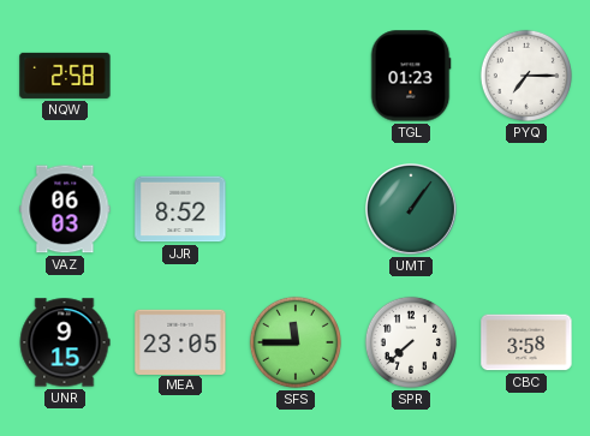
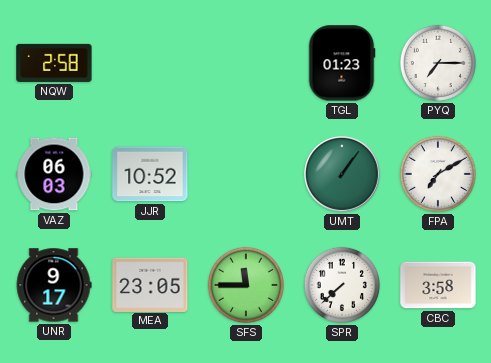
JJR: 8:52 -> 10:52 (150, 174)
FPA: none -> 7:10 (438, 174)
UNR: 9:15 -> 9:17 (54, 285)
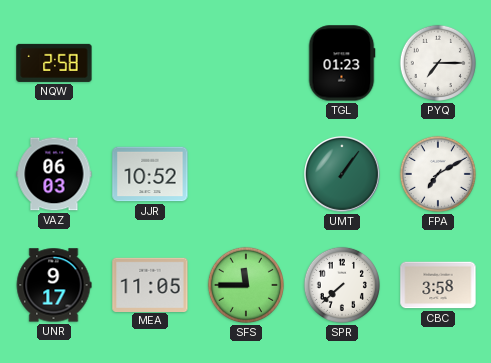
MEA: 23:05 -> 11:05 (150, 284)
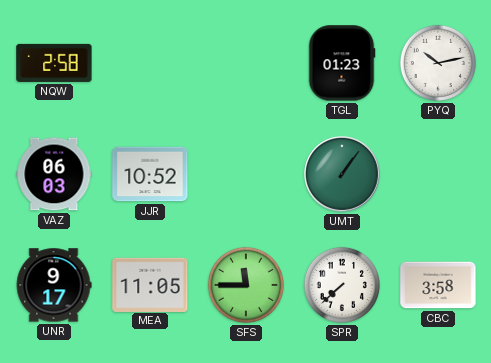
PYQ: 7:15 -> 10:13 (438, 63)
FPA: 7:10 -> none (438, 174)
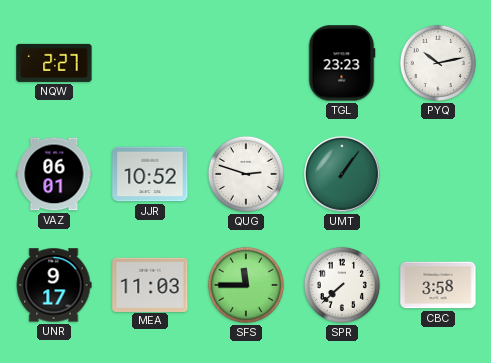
NQW: 2:58 -> 2:27 (54, 63)
TGL: 01:23 -> 23:23 (342, 63)
VAZ: 06:03 -> 06:01 (54, 174)
QUG: none -> 2:48 (246, 174)
MEA: 11:05 -> 11:03 (150, 284)
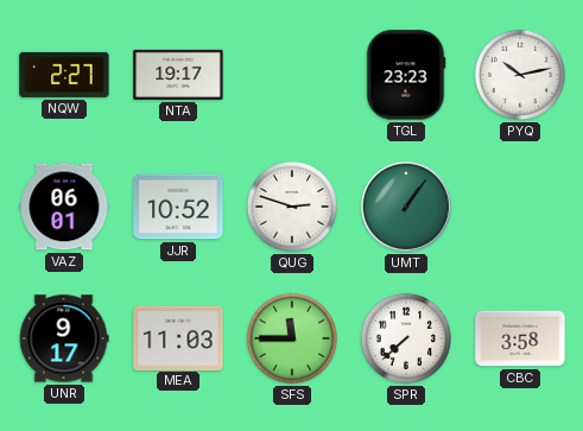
NTA: none -> 19:17 (178, 75)
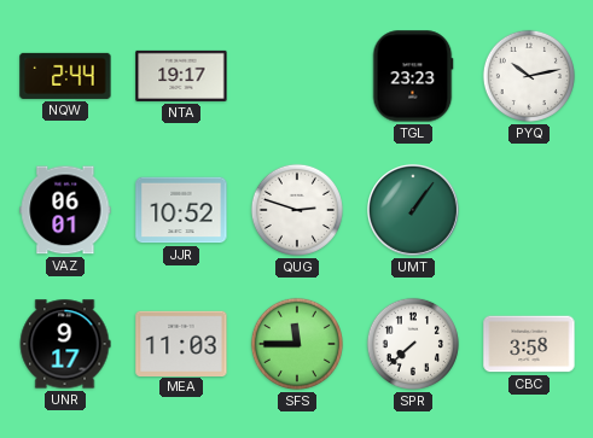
NQW: 2:27 -> 2:44 (65, 76)
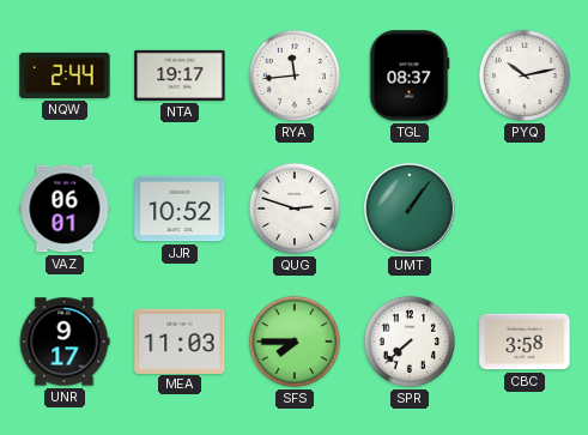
RYA: none -> 11:44 (295, 75)
TGL: 23:23 -> 08:37 (410, 75)
SFS: 11:45 -> 7:45 (295, 342)
